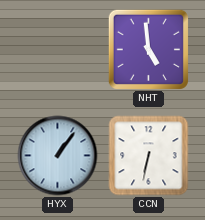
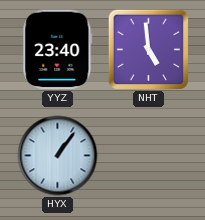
YYZ: none -> 23:40 (58, 50)
CCN: 6:32 -> none (149, 156)
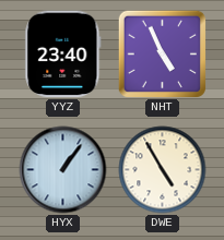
NHT: 4:59 -> 4:56 (162, 53)
DWE: none -> 4:55 (163, 170)
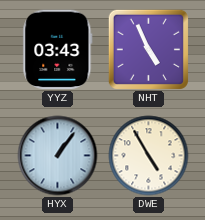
YYZ: 23:40 -> 03:43 (58, 50)
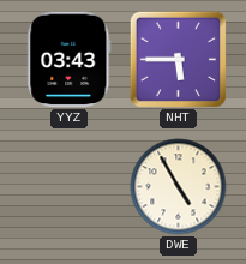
NHT: 4:56 -> 5:45 (178, 59)
HYX: 1:06 -> none (58, 156)
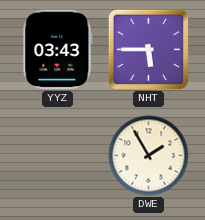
DWE: 4:55 -> 1:55 (149, 156)
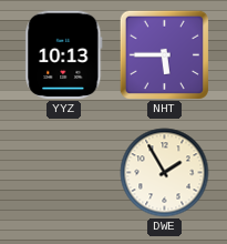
YYZ: 03:43 -> 10:13 (64, 55)
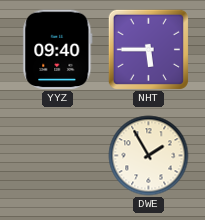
YYZ: 10:13 -> 09:40 (58, 50)
